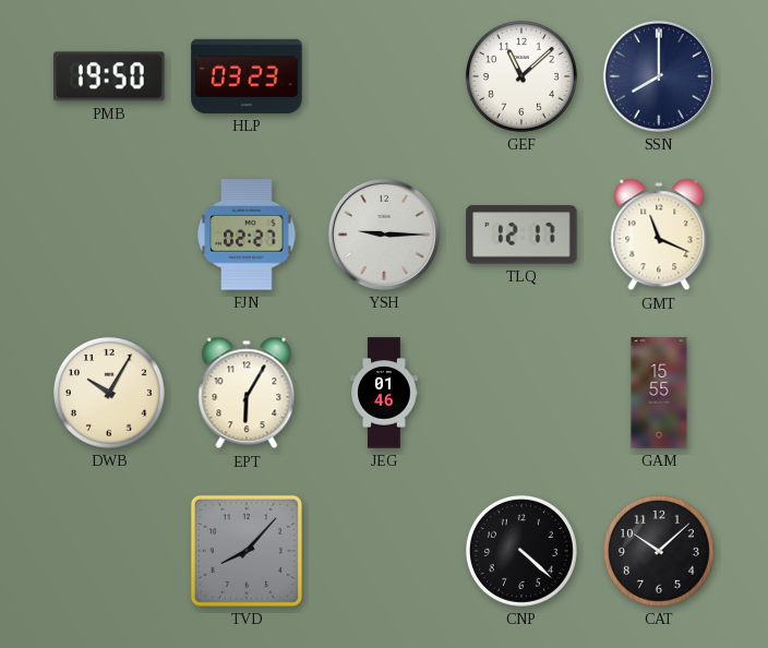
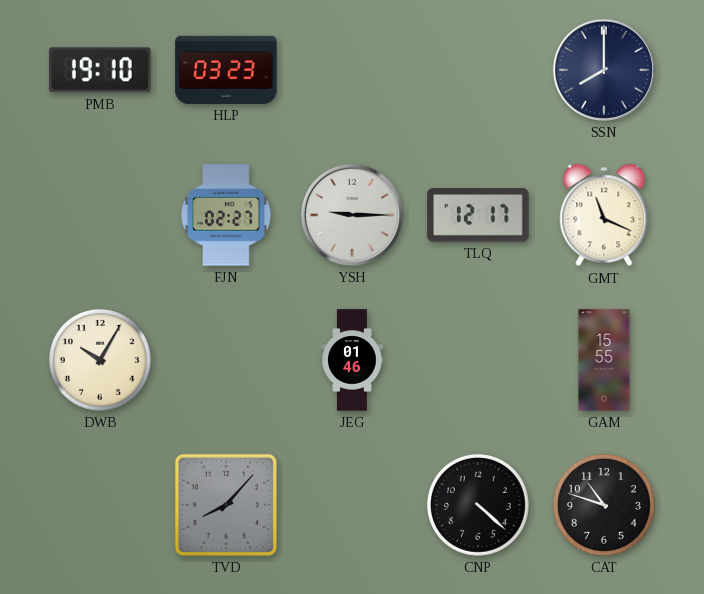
PMB: 19:50 -> 19:10 (100, 70)
GEF: 11:08 -> none (521, 76)
EPT: 6:05 -> none (247, 393)
CAT: 10:08 -> 10:48 (604, 505)
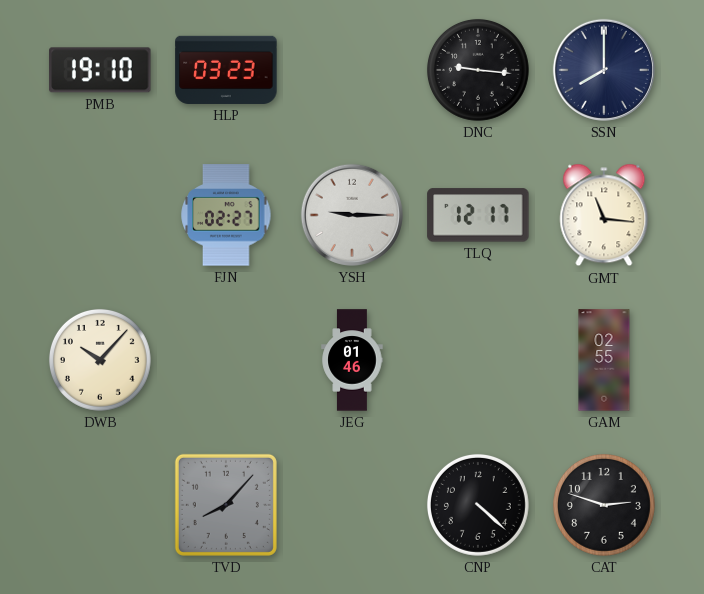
DNC: none -> 9:16 (478, 70)
GMT: 11:19 -> 11:16 (604, 215)
DWB: 10:05 -> 10:07 (100, 360)
GAM: 15:55 -> 02:55 (604, 360)
CAT: 10:48 -> 2:48 (604, 505)
